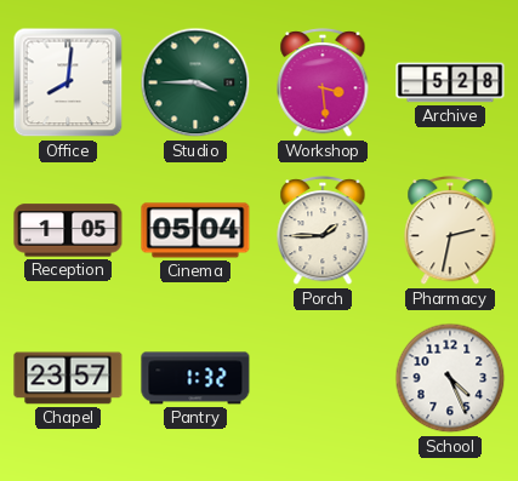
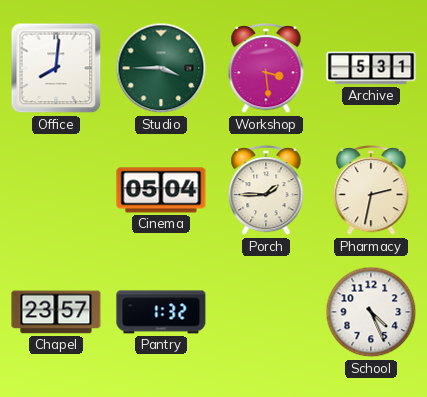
Archive: 5:28 -> 5:31 (371, 68)
Reception: 1:05 -> none (68, 230)
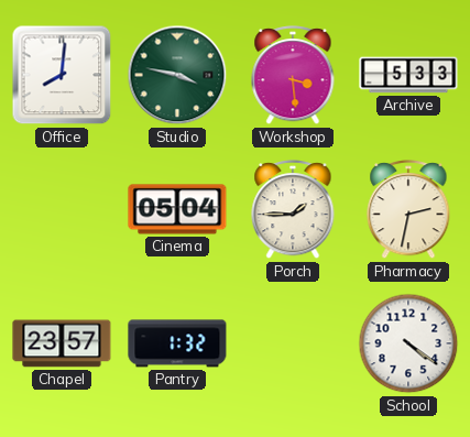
Studio: 3:45 -> 3:47 (177, 75)
Archive: 5:31 -> 5:33 (408, 75)
School: 4:26 -> 4:21 (408, 343)
